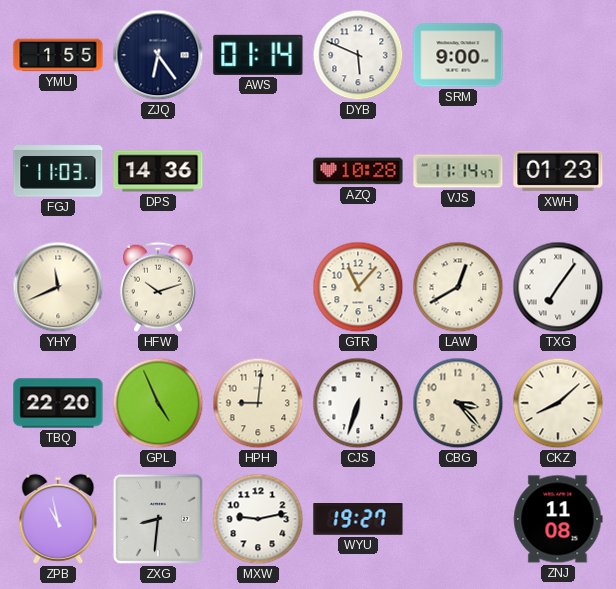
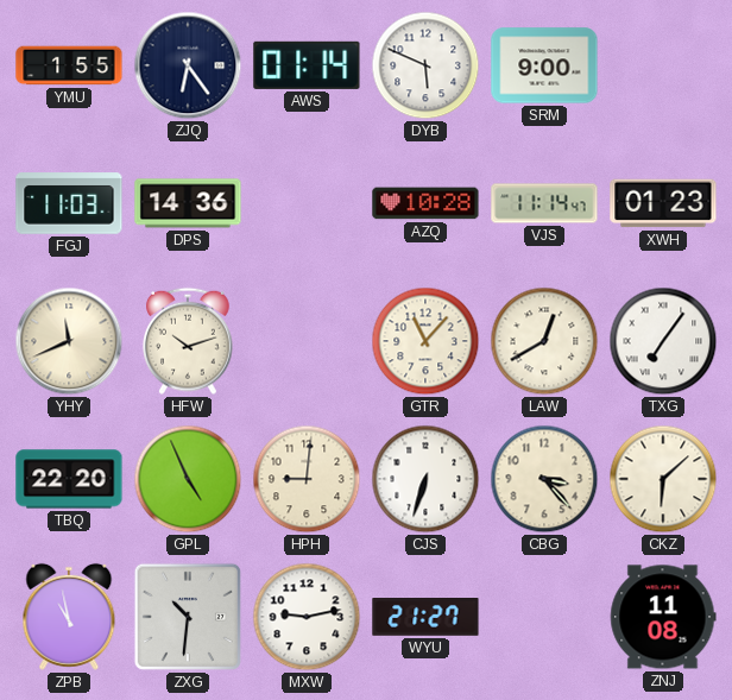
CKZ: 8:08 -> 6:08 (663, 479)
ZXG: 8:31 -> 10:31 (188, 617)
WYU: 19:27 -> 21:27 (425, 617)
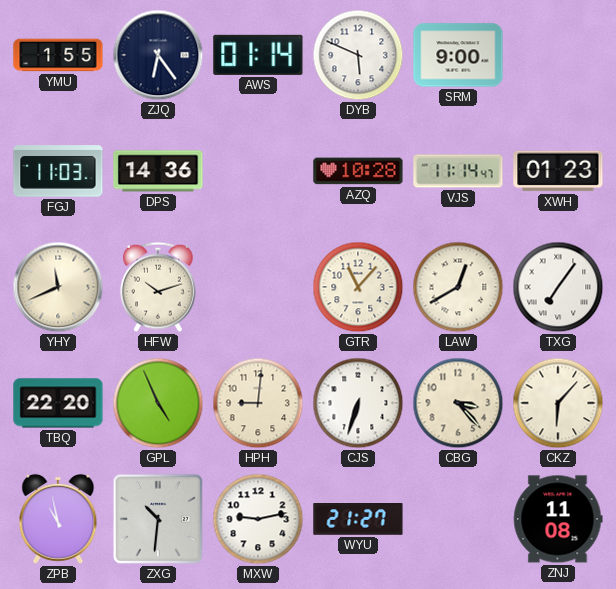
CKZ: 6:08 -> 6:07 (558, 403)
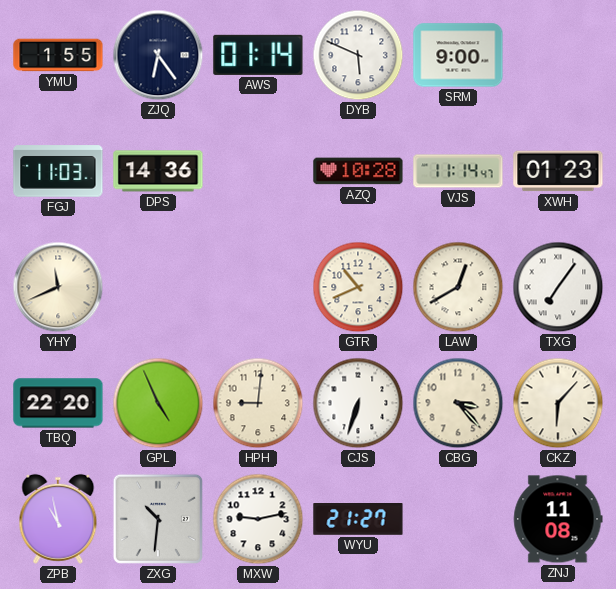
HFW: 10:12 -> none (159, 287)
GTR: 11:07 -> 10:41 (358, 287)
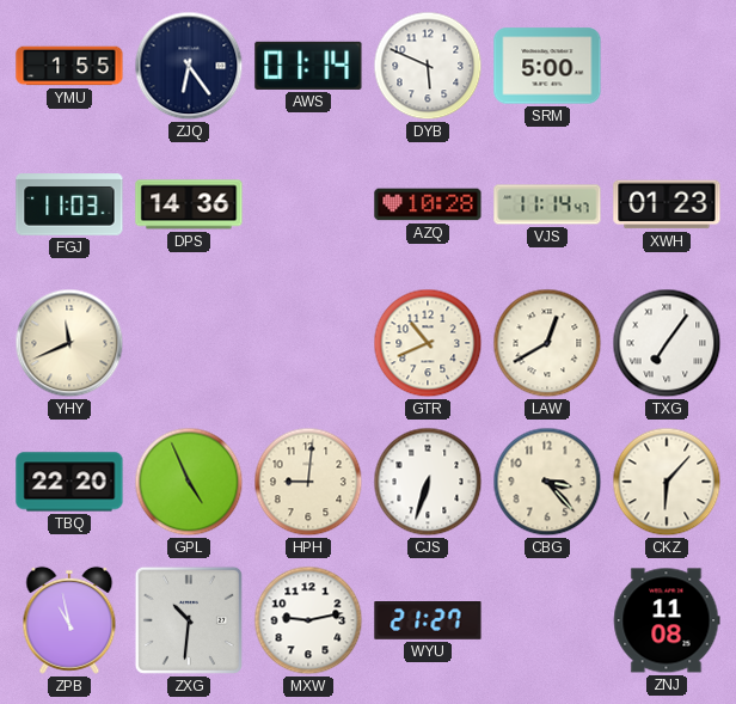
SRM: 9:00 -> 5:00 (547, 66)
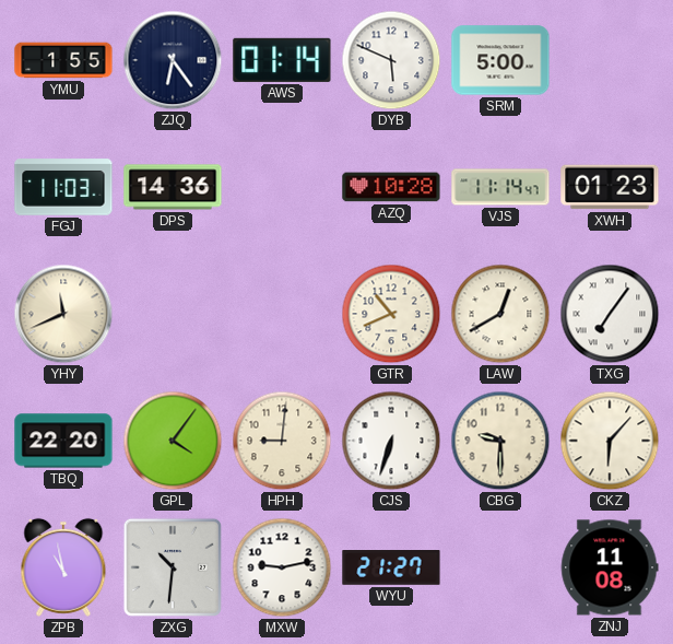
GPL: 4:56 -> 4:06 (173, 441)
CBG: 3:23 -> 9:30 (500, 441)
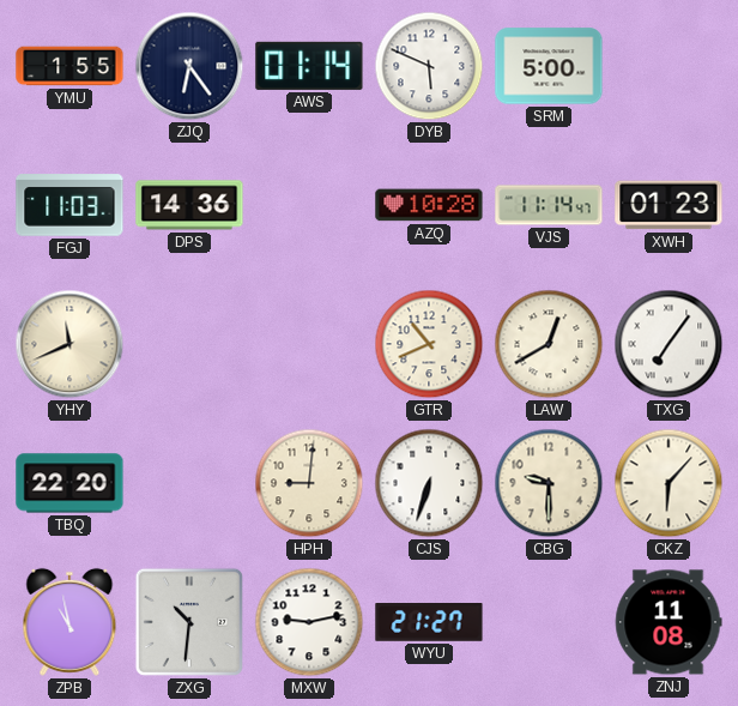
GPL: 4:06 -> none (173, 441)
